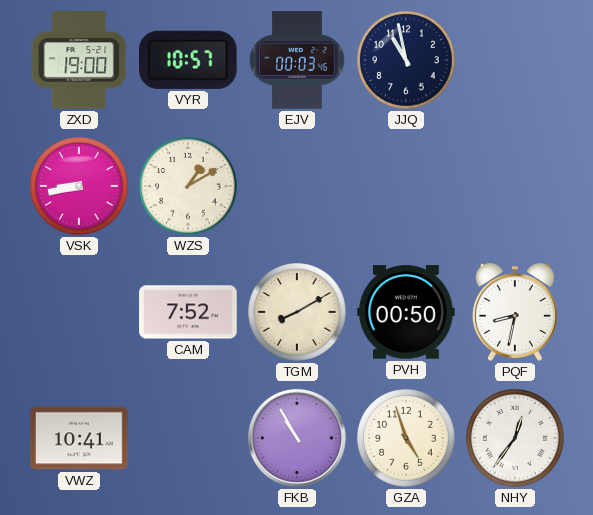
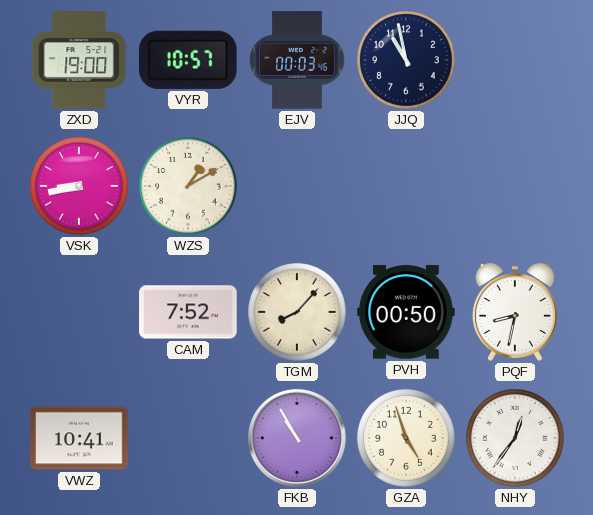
TGM: 8:10 -> 8:07 (297, 312)
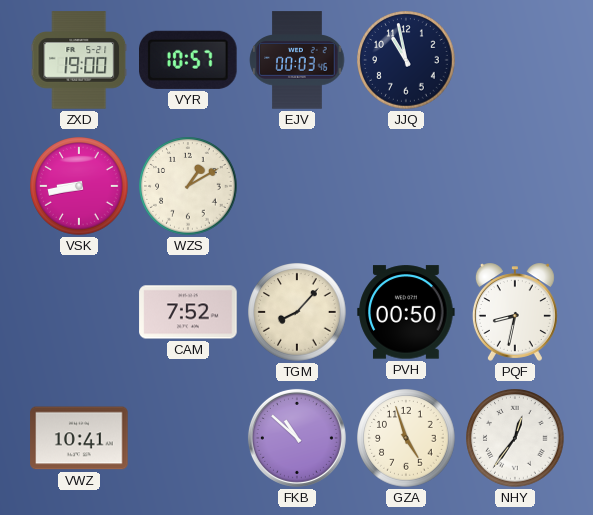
FKB: 10:55 -> 10:52 (297, 438)
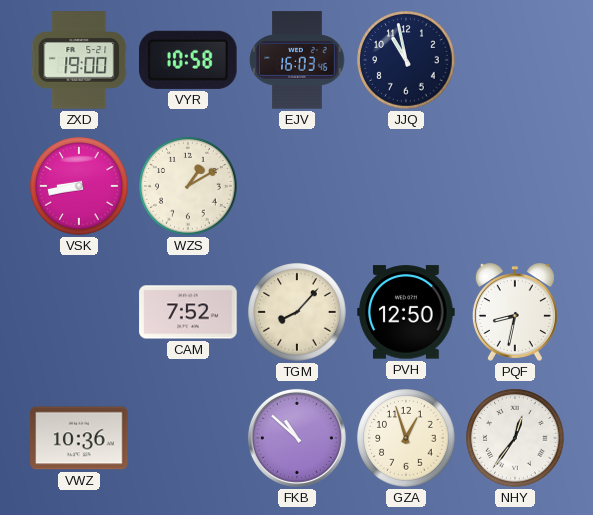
VYR: 10:57 -> 10:58 (189, 60)
EJV: 00:03 -> 16:03 (297, 60)
PVH: 00:50 -> 12:50 (406, 312)
VWZ: 10:41 -> 10:36 (79, 438)
GZA: 4:57 -> 12:57 (406, 438)
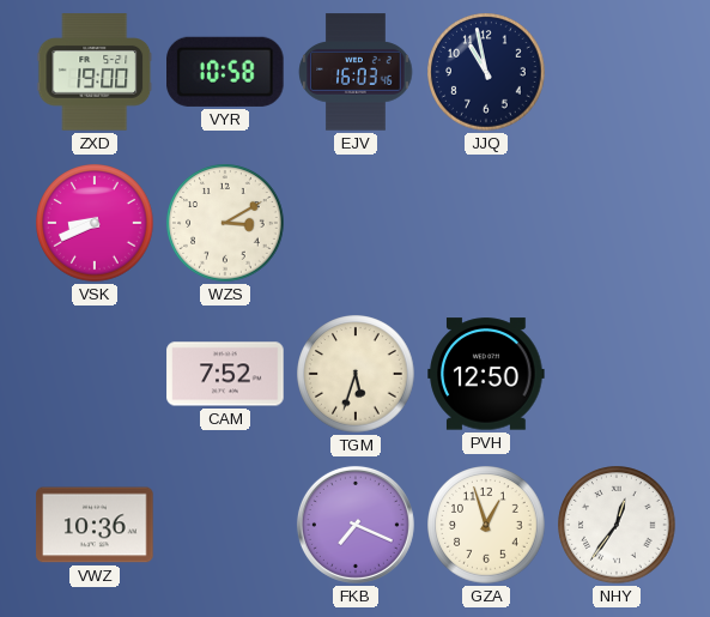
VSK: 8:43 -> 8:41 (95, 223)
WZS: 1:10 -> 3:10 (225, 223)
TGM: 8:07 -> 5:33 (356, 374)
PQF: 8:32 -> none (515, 312)
FKB: 10:52 -> 7:19 (356, 525)
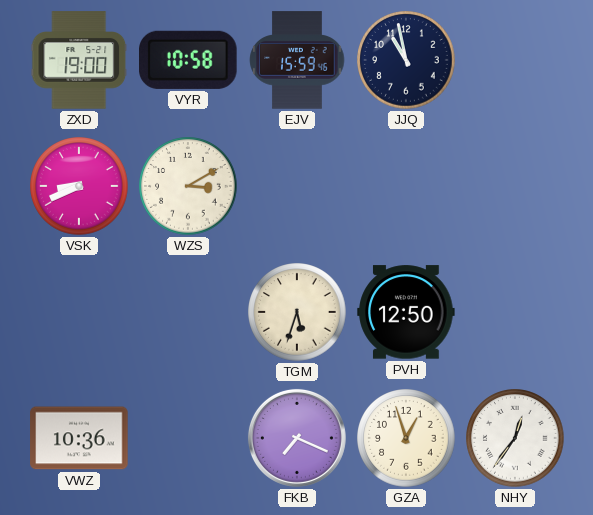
EJV: 16:03 -> 15:59 (297, 60)
CAM: 7:52 -> none (225, 374)
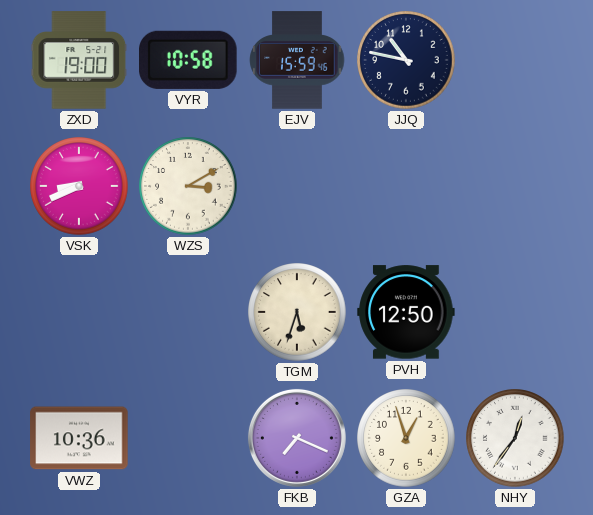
JJQ: 10:58 -> 10:47 (406, 60)
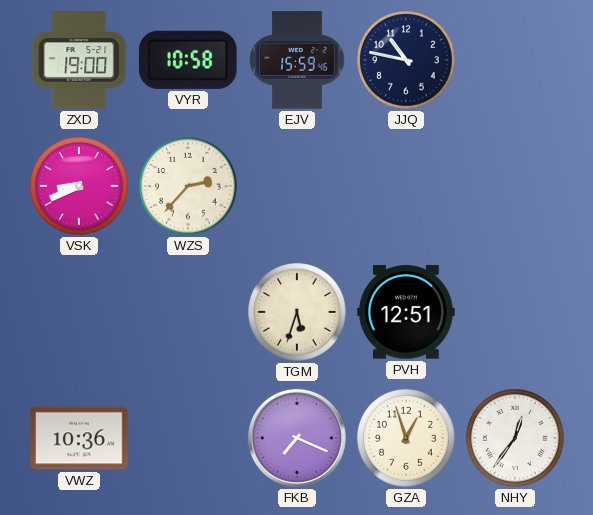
WZS: 3:10 -> 2:37 (188, 186)
PVH: 12:50 -> 12:51 (406, 312)
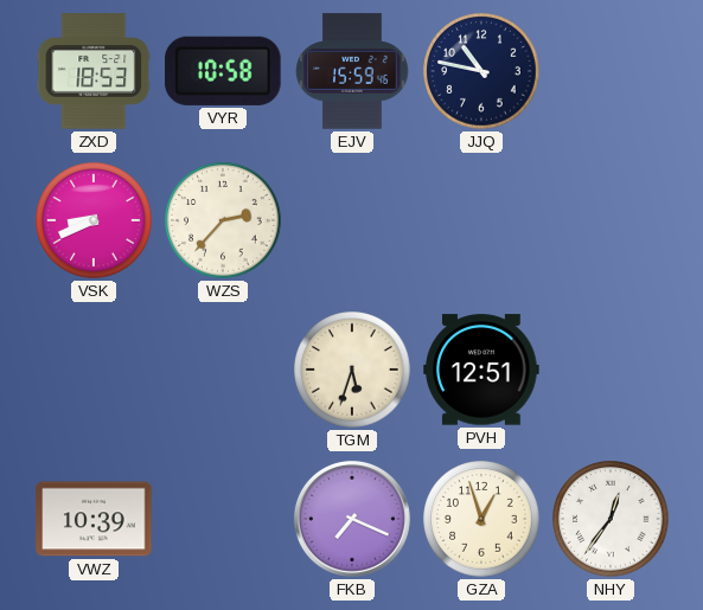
ZXD: 19:00 -> 18:53 (94, 71)
VWZ: 10:36 -> 10:39 (94, 519)
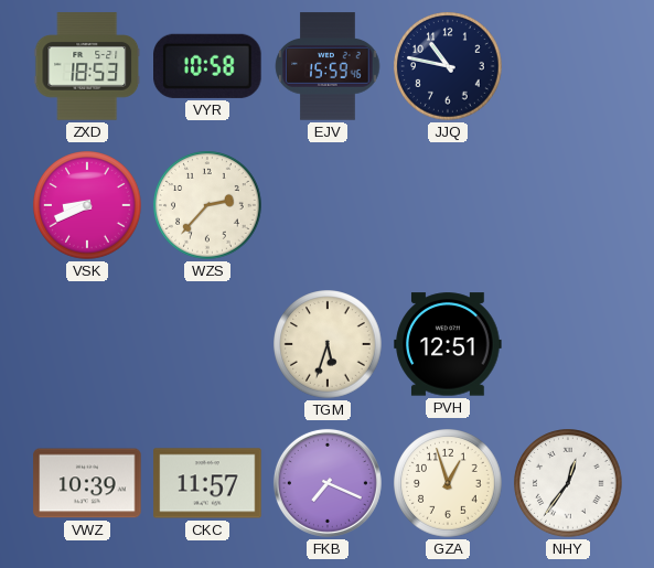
CKC: none -> 11:57 (207, 483)
